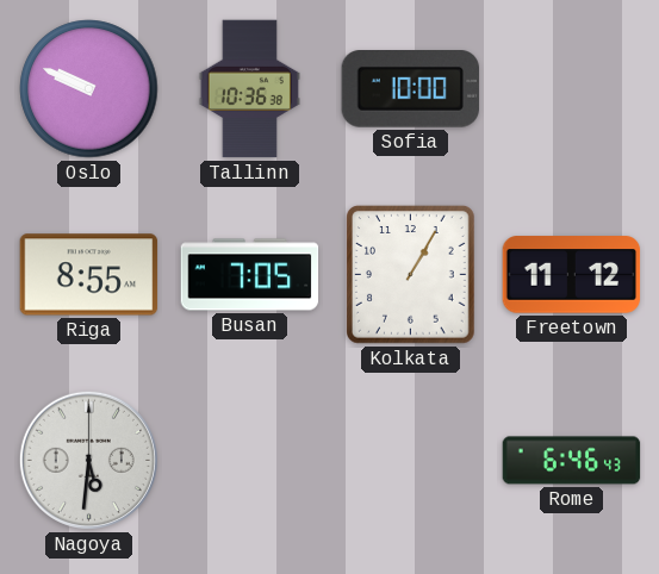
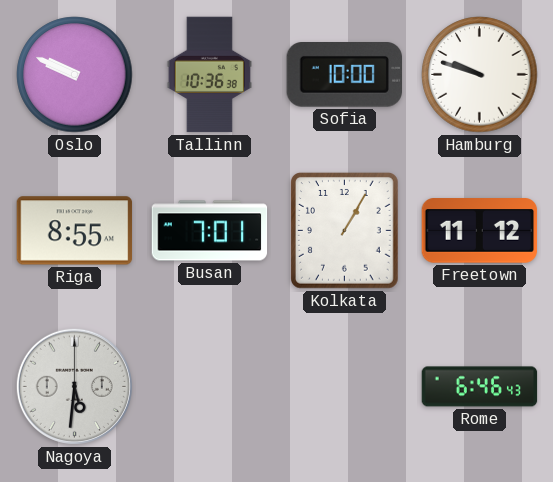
Hamburg: none -> 9:48 (480, 75)
Busan: 7:05 -> 7:01 (210, 231)
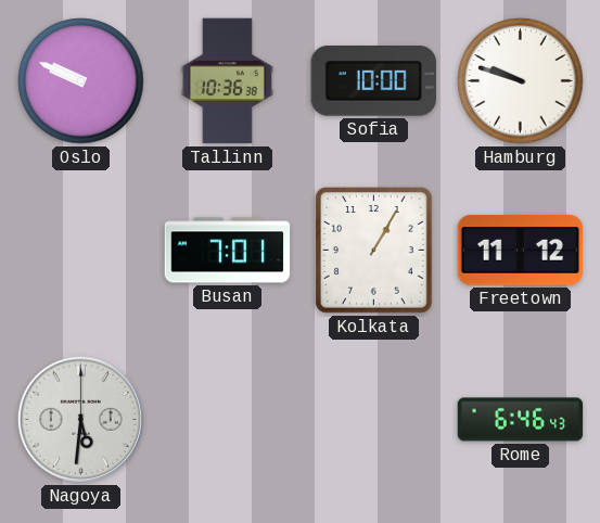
Riga: 8:55 -> none (75, 231)
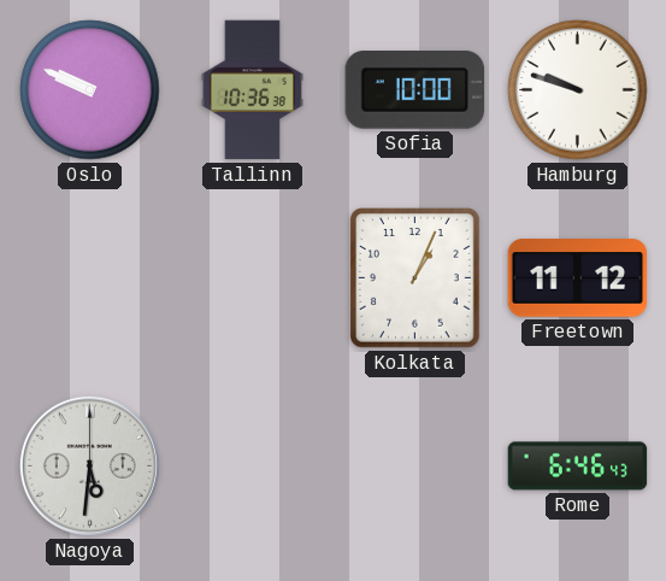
Busan: 7:01 -> none (228, 251)
Kolkata: 1:05 -> 1:04 (415, 278)
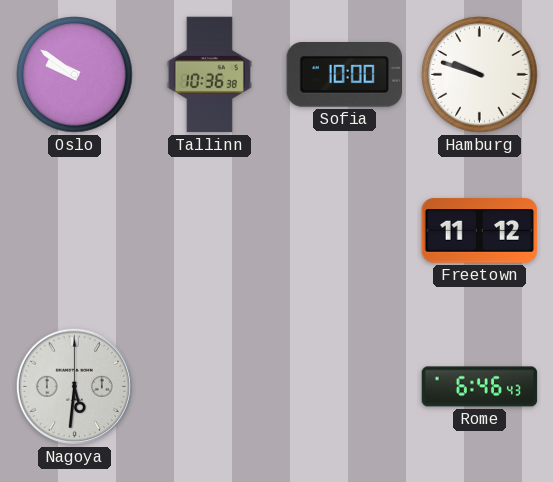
Oslo: 9:49 -> 9:51 (75, 75)
Kolkata: 1:04 -> none (415, 278)
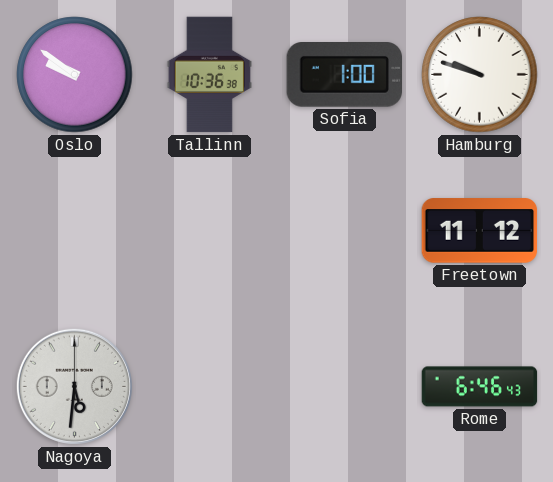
Sofia: 10:00 -> 1:00 (344, 75)
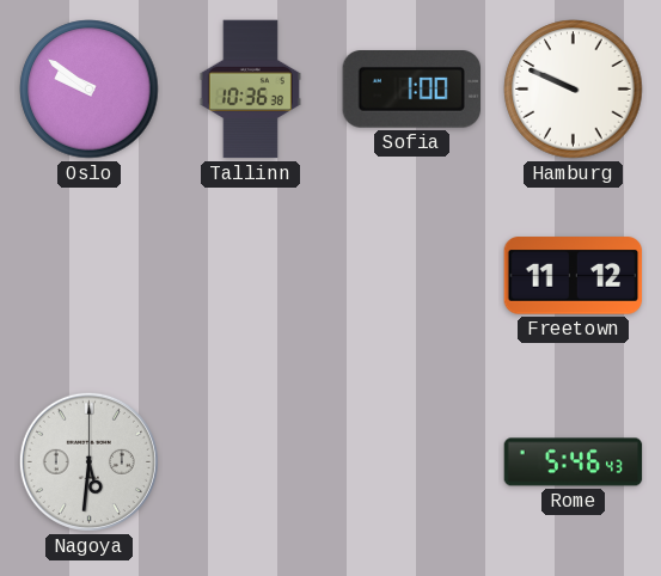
Hamburg: 9:48 -> 9:49 (574, 90)
Rome: 6:46 -> 5:46 (574, 462)
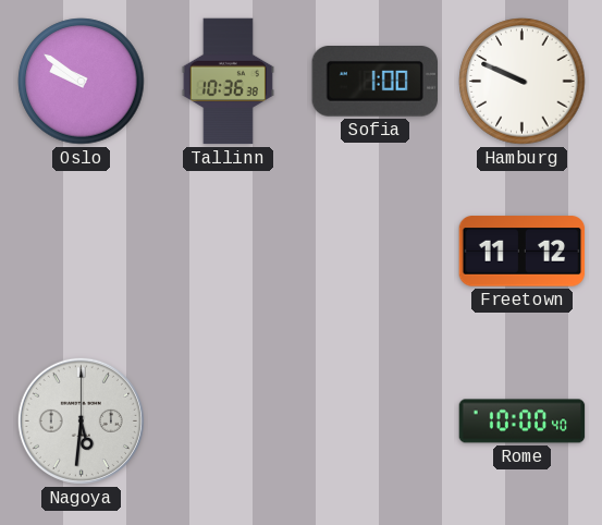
Rome: 5:46 -> 10:00 (523, 422)
